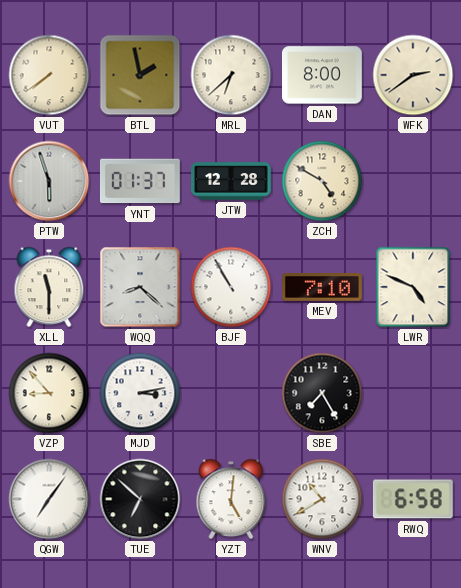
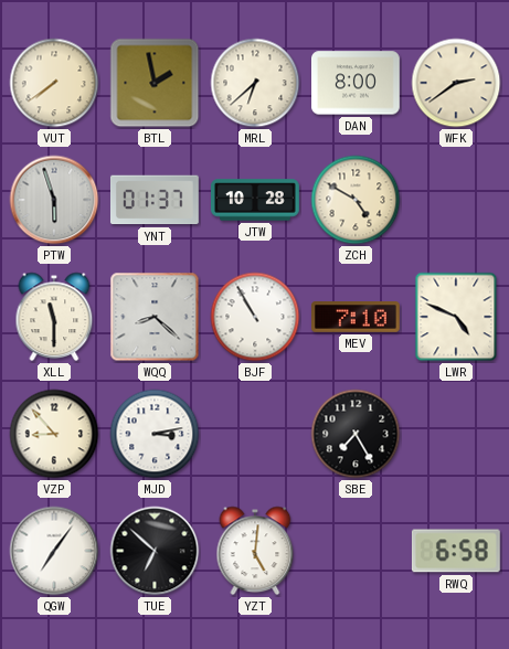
JTW: 12:28 -> 10:28 (256, 200)
WNV: 10:40 -> none (322, 499)
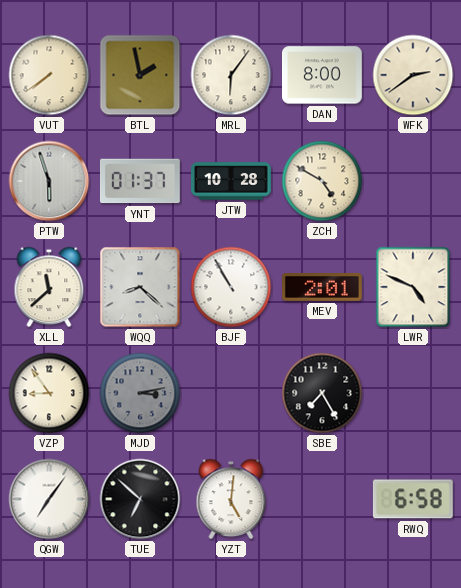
MRL: 6:38 -> 6:06 (231, 75)
XLL: 11:30 -> 11:38 (49, 287)
MEV: 7:10 -> 2:01 (323, 288)
VZP: 8:53 -> 8:54 (49, 393)
MJD dial: white -> grey (140, 393)
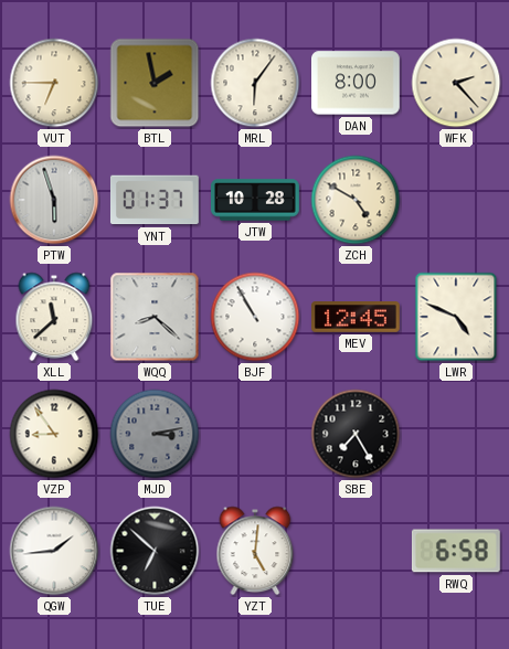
VUT: 7:39 -> 6:45 (54, 83)
WFK: 2:39 -> 2:23 (456, 83)
MEV: 2:01 -> 12:45 (357, 318)
QGW: 7:06 -> 1:44 (54, 551)
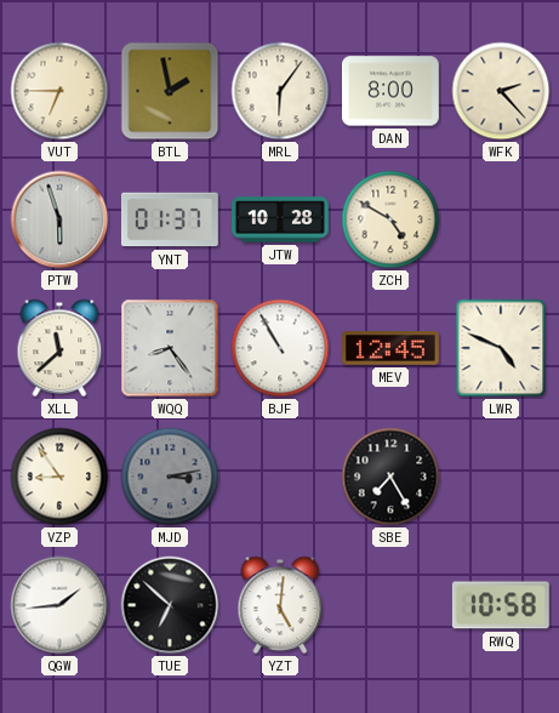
WQQ: 8:22 -> 8:24 (170, 348)
RWQ: 6:58 -> 10:58 (501, 605)
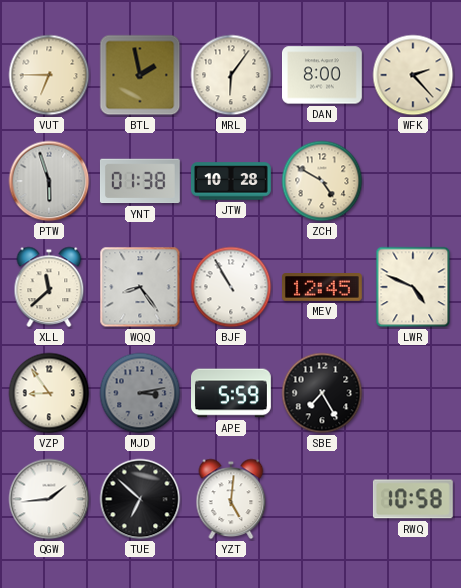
YNT: 01:37 -> 01:38 (140, 181)
APE: none -> 5:59 (232, 393)
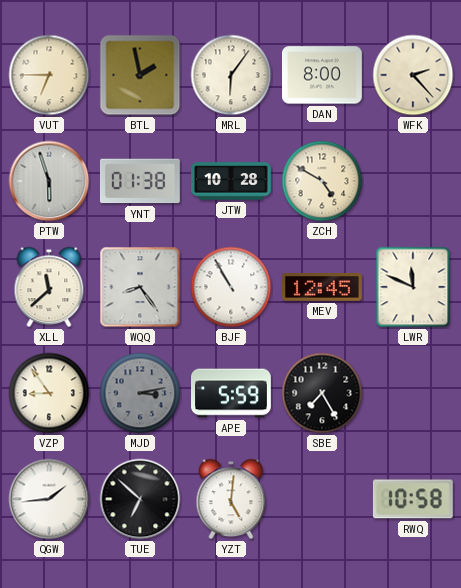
LWR: 4:49 -> 11:49 (413, 287)
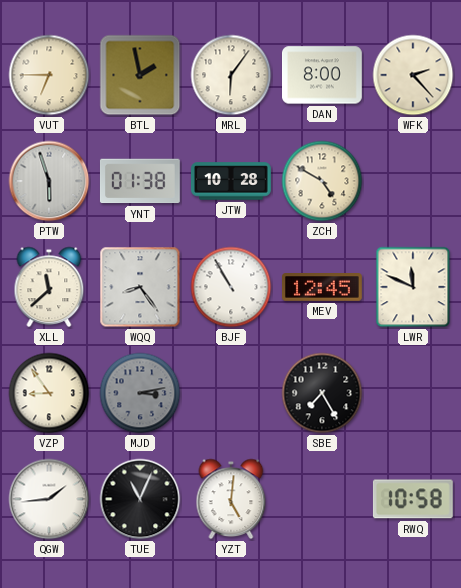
APE: 5:59 -> none (232, 393)
TUE: 6:52 -> 11:04 (140, 499)
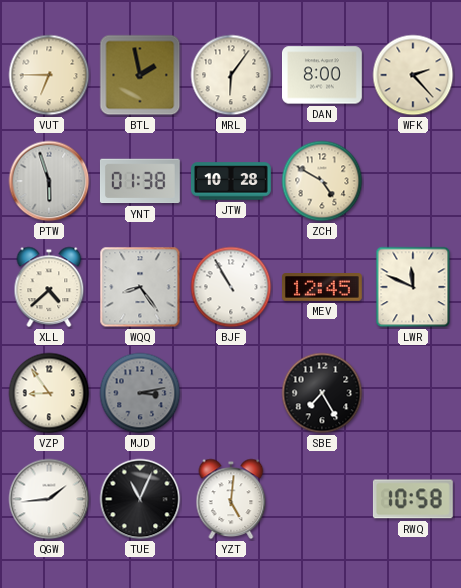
XLL: 11:38 -> 4:38 (49, 287)
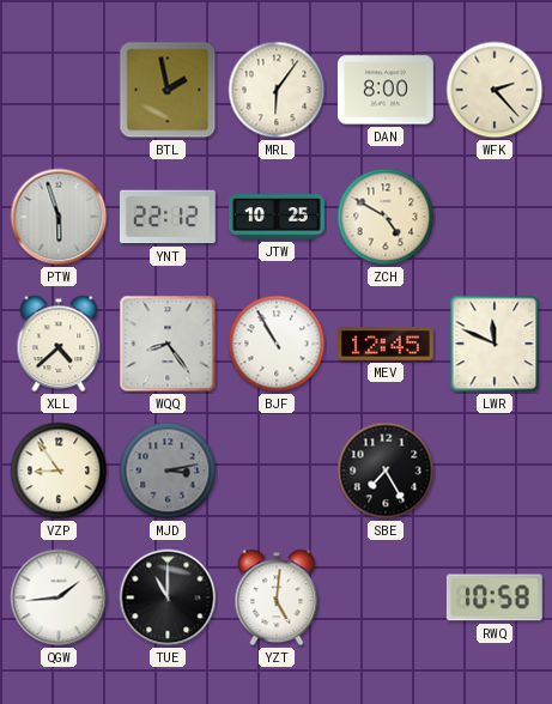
VUT: 6:45 -> none (49, 75)
YNT: 01:38 -> 22:12 (168, 217)
JTW: 10:28 -> 10:25 (278, 217)
TUE: 11:04 -> 11:00 (168, 597)
